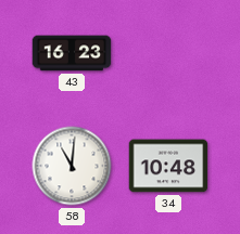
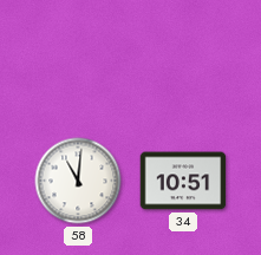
43: 16:23 -> none (72, 53)
34: 10:48 -> 10:51 (183, 181)
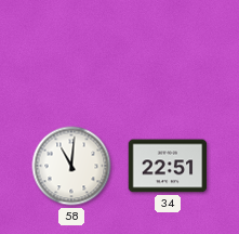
34: 10:51 -> 22:51 (168, 166)
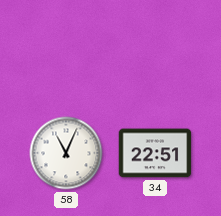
58: 11:01 -> 11:04 (66, 153)
